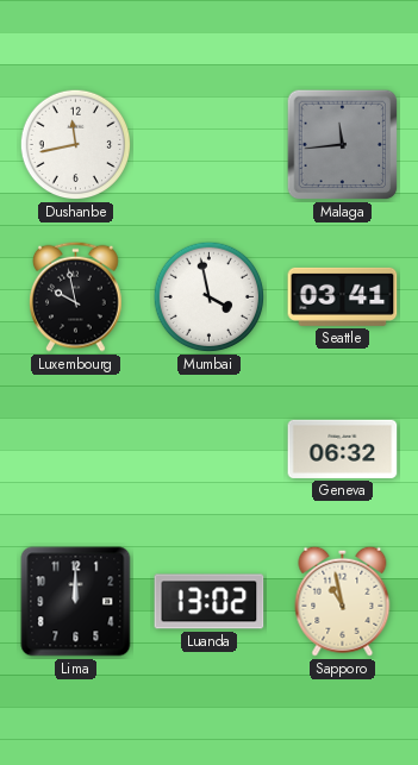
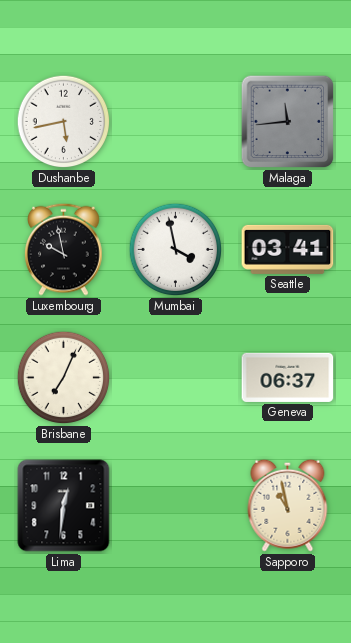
Dushanbe: 11:43 -> 5:43 (64, 122)
Brisbane: none -> 7:04 (64, 378)
Geneva: 06:32 -> 06:37 (288, 377)
Lima: 12:00 -> 12:31 (64, 506)
Luanda: 13:02 -> none (210, 602)
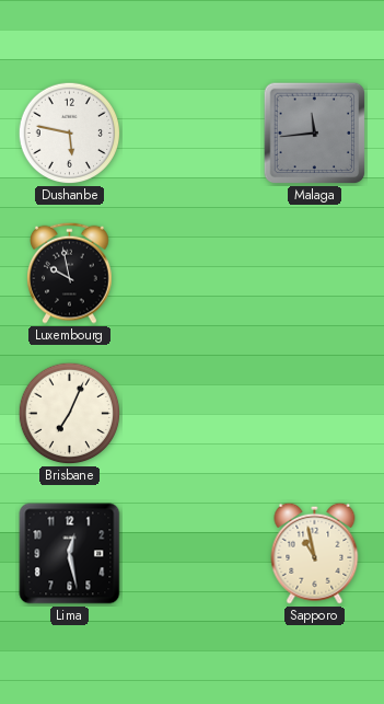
Dushanbe: 5:43 -> 5:47 (70, 134)
Mumbai: 3:58 -> none (176, 250)
Seattle: 03:41 -> none (288, 249)
Geneva: 06:37 -> none (288, 377)
Lima: 12:31 -> 12:28 (70, 554)
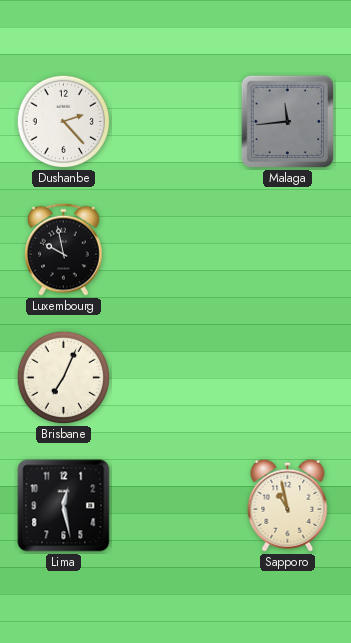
Dushanbe: 5:47 -> 2:23 (64, 122)
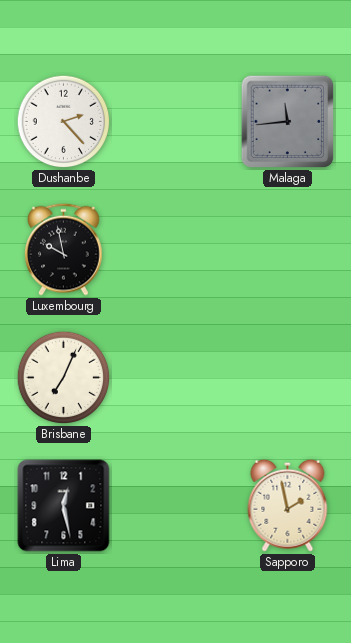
Sapporo: 10:58 -> 1:58 (288, 505)
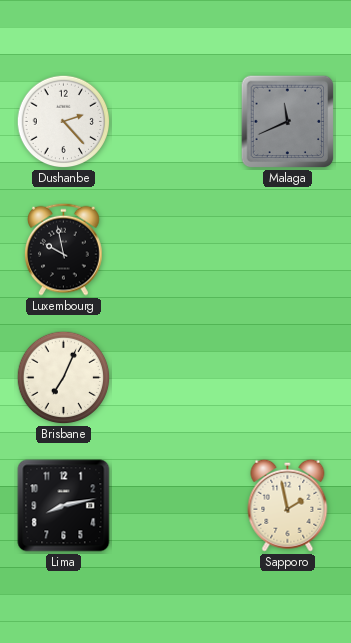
Malaga: 11:44 -> 11:41 (288, 122)
Lima: 12:28 -> 8:13 (64, 506)
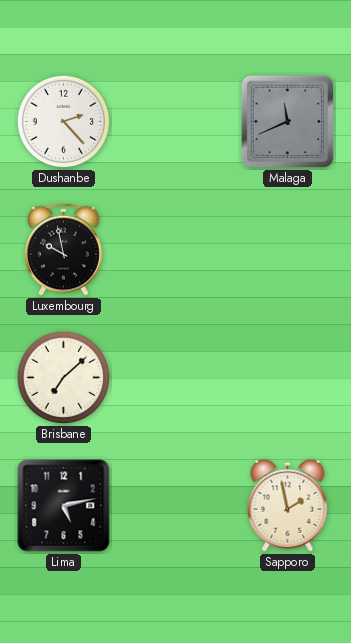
Brisbane: 7:04 -> 7:08 (64, 378)
Lima: 8:13 -> 5:13 (64, 506)
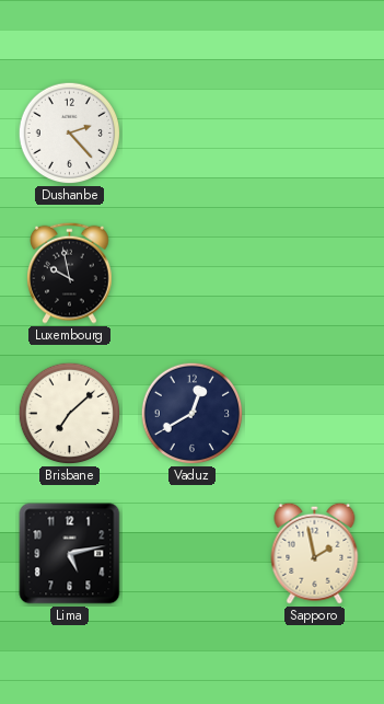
Malaga: 11:41 -> none (288, 122)
Vaduz: none -> 12:40 (193, 414)
